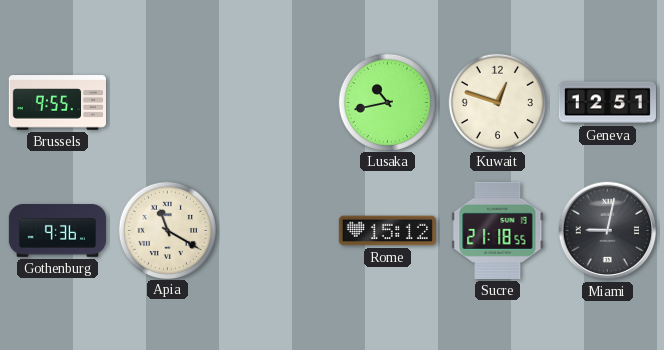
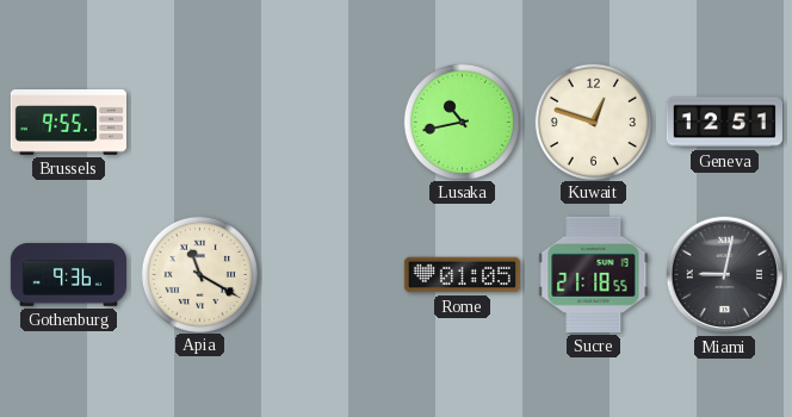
Rome: 15:12 -> 01:05 (462, 275)
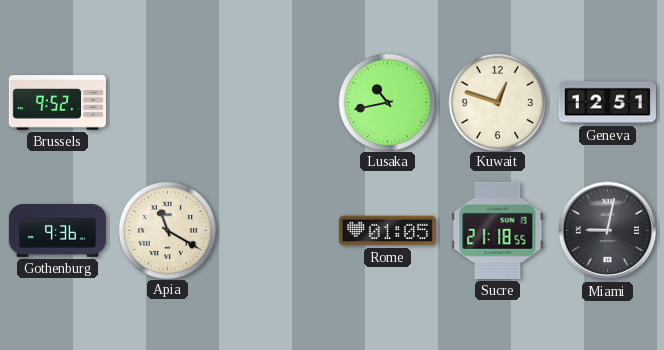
Brussels: 9:55 -> 9:52 (57, 103)
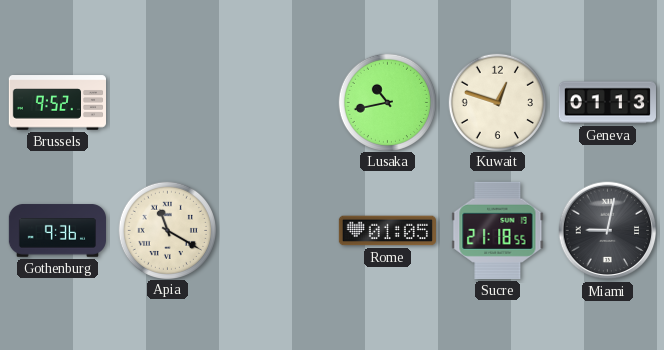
Geneva: 12:51 -> 01:13 (607, 103)
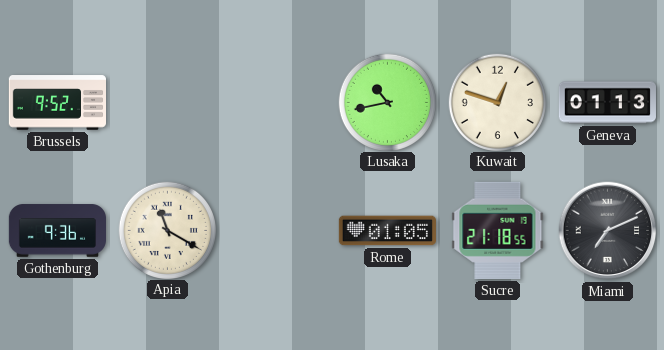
Miami: 9:02 -> 7:11 (608, 231)
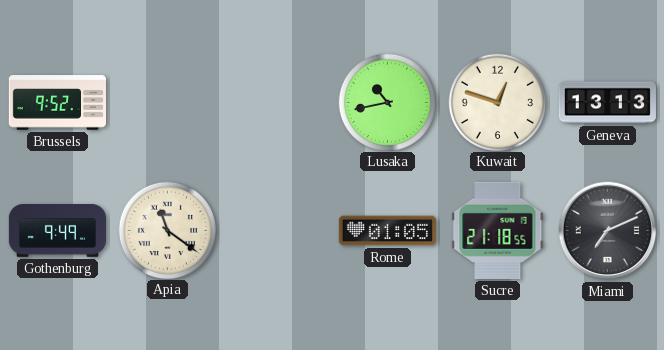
Geneva: 01:13 -> 13:13 (607, 103)
Gothenburg: 9:36 -> 9:49 (57, 231)
Apia: 11:20 -> 11:21 (167, 230)
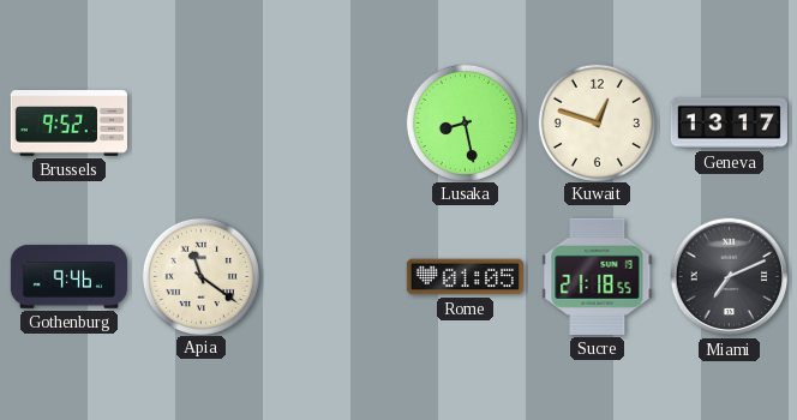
Lusaka: 10:43 -> 8:28 (465, 122)
Geneva: 13:13 -> 13:17 (729, 124)
Gothenburg: 9:49 -> 9:46 (68, 277)
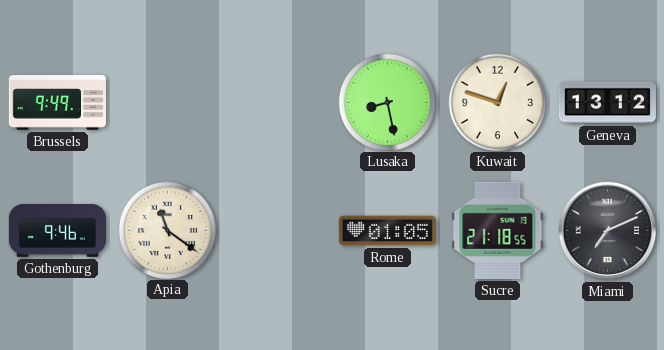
Brussels: 9:52 -> 9:49 (57, 103)
Geneva: 13:17 -> 13:12 (607, 103)
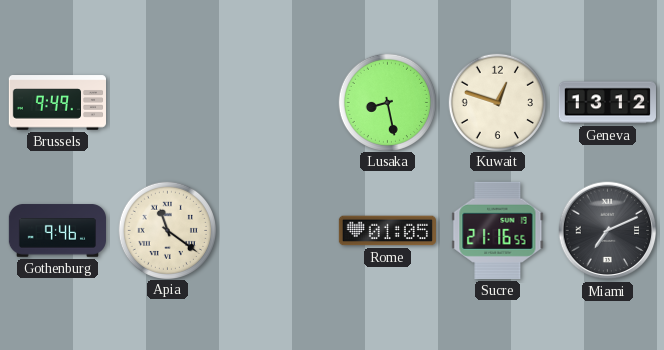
Sucre: 21:18 -> 21:16 (498, 230)
